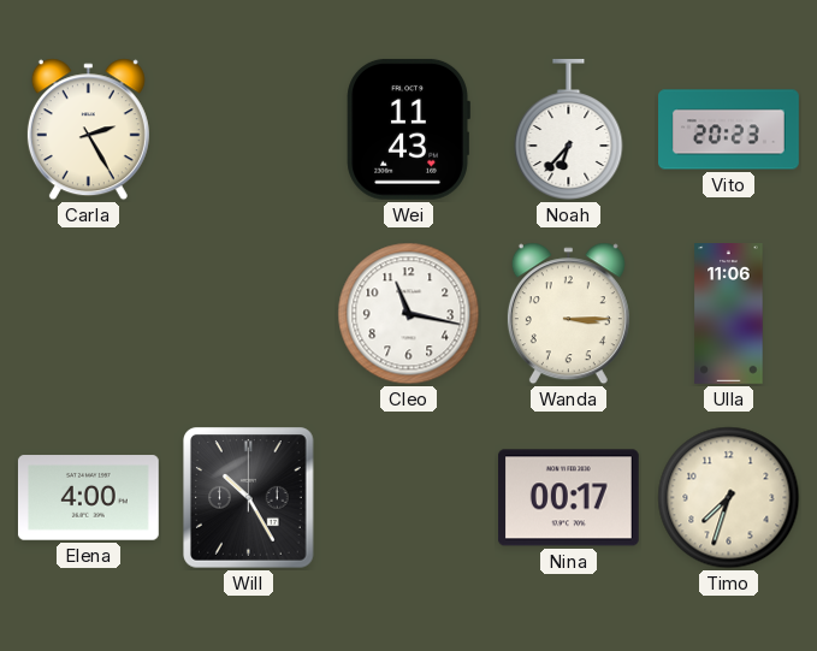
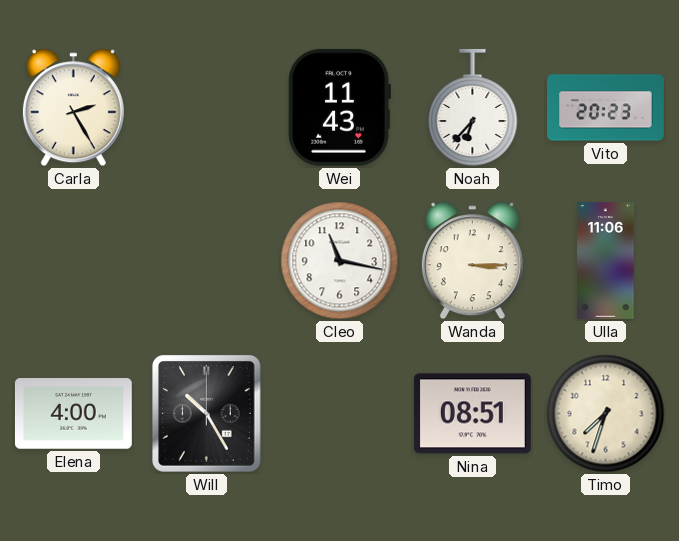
Nina: 00:17 -> 08:51 (472, 414)
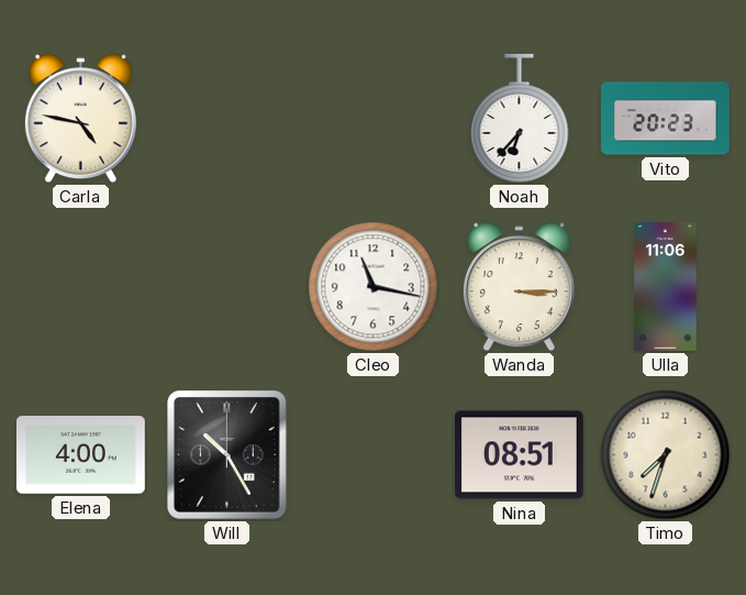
Carla: 2:25 -> 4:47 (80, 119)
Wei: 11:43 -> none (339, 107)
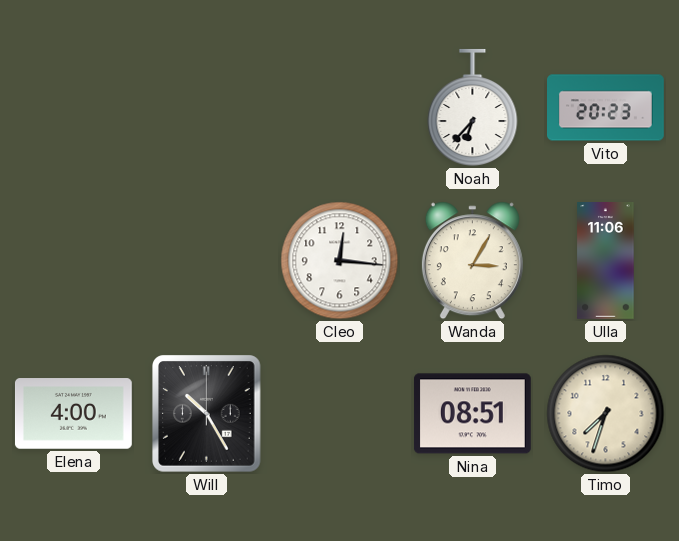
Carla: 4:47 -> none (80, 119)
Cleo: 11:17 -> 12:16 (340, 261)
Wanda: 3:15 -> 3:05 (472, 261)
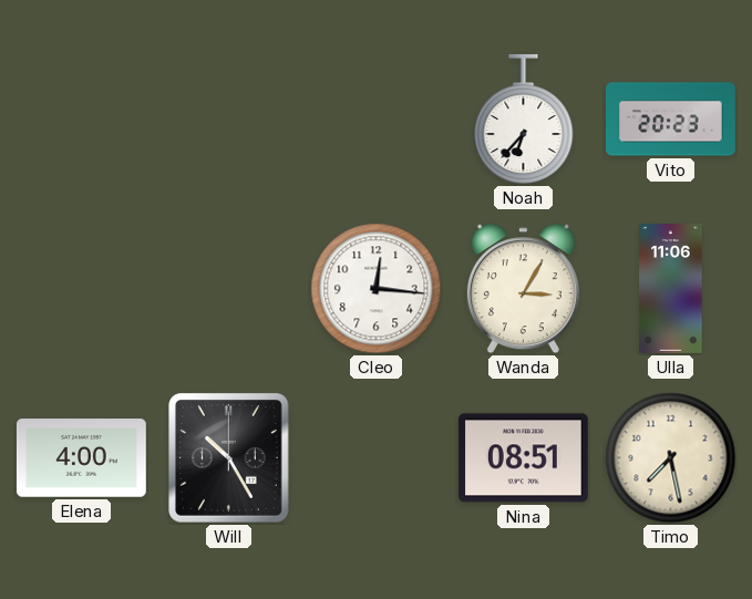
Timo: 7:33 -> 7:28 (671, 458)
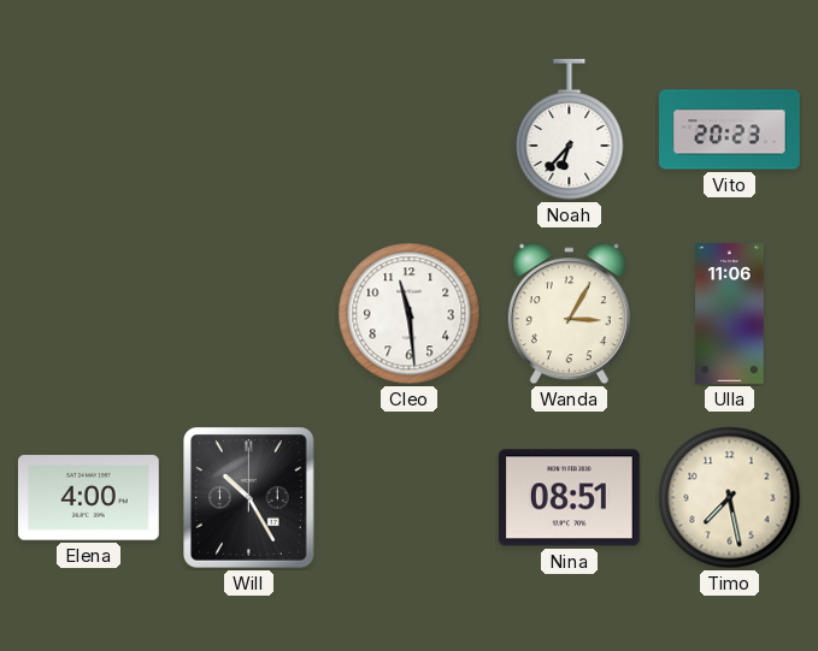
Cleo: 12:16 -> 11:29 (410, 314)
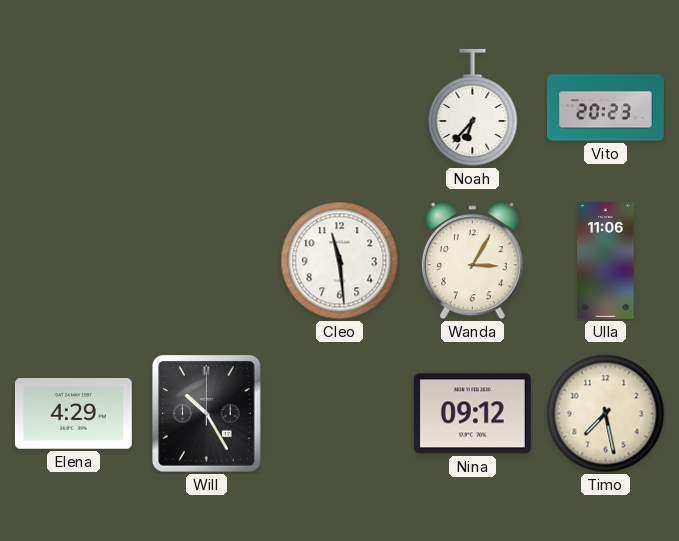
Elena: 4:00 -> 4:29 (73, 414)
Nina: 08:51 -> 09:12 (472, 414)
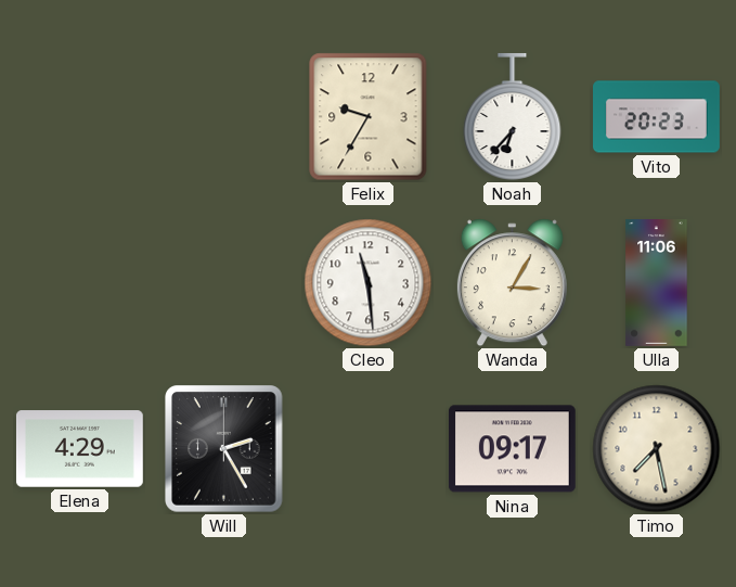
Felix: none -> 9:35 (369, 117)
Will: 10:25 -> 2:25 (224, 449)
Nina: 09:12 -> 09:17 (512, 449)
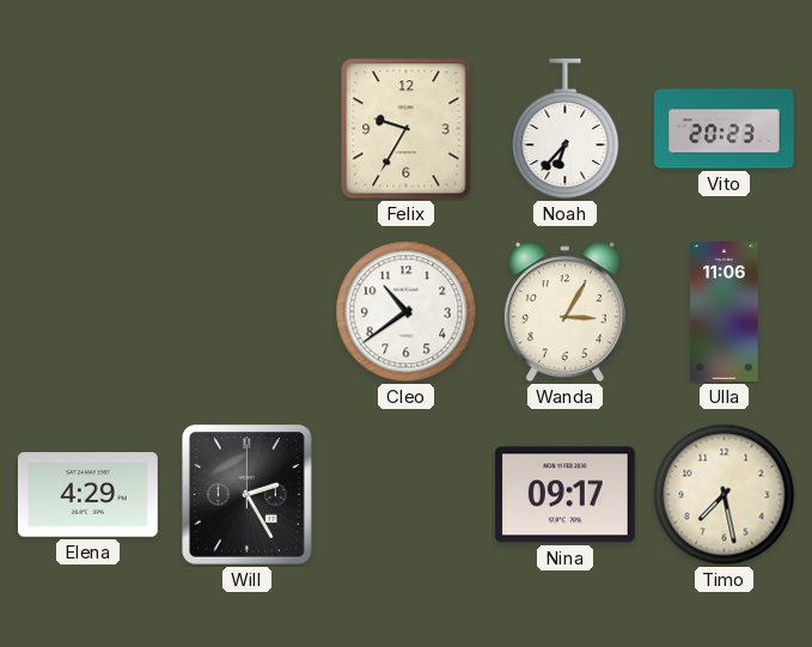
Cleo: 11:29 -> 10:39 (407, 312)
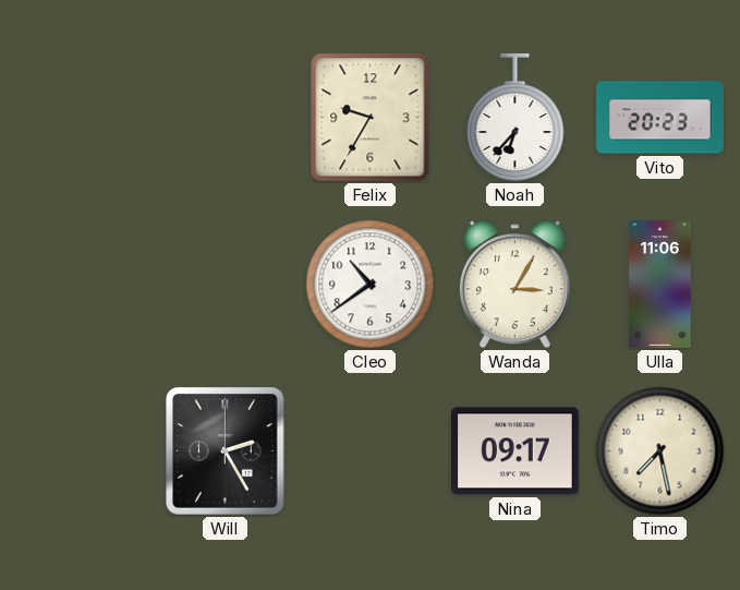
Elena: 4:29 -> none (87, 495)
